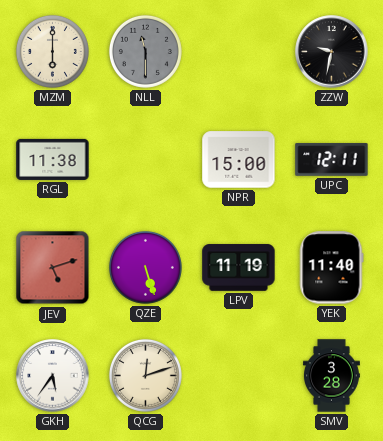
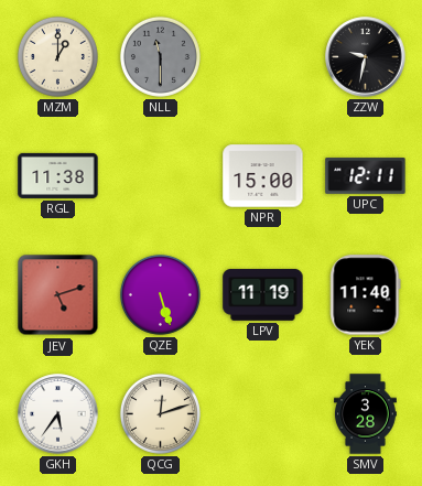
MZM: 6:00 -> 1:00 (57, 56)
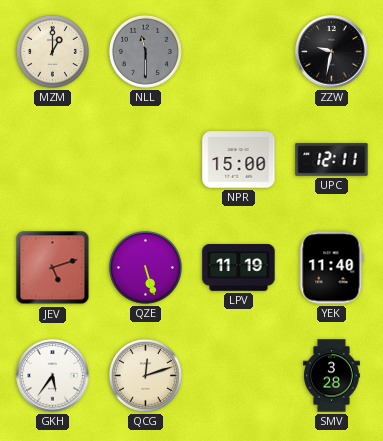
RGL: 11:38 -> none (58, 175)
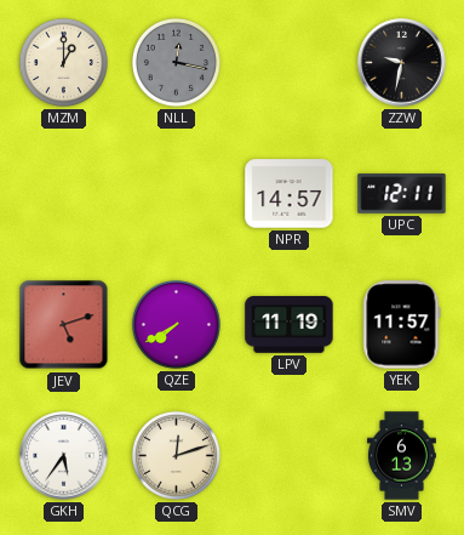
NLL: 11:30 -> 12:17 (176, 62)
NPR: 15:00 -> 14:57 (290, 194)
QZE: 5:27 -> 7:40 (176, 324)
YEK: 11:40 -> 11:57 (402, 325)
SMV: 3:28 -> 6:13 (402, 456)
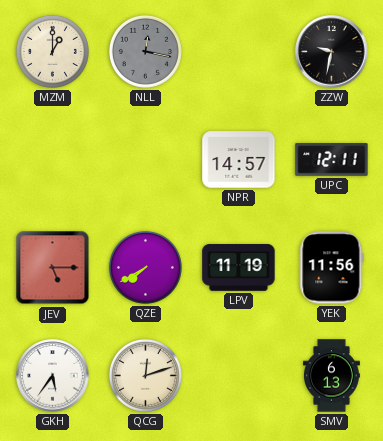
JEV: 5:12 -> 5:15 (53, 268)
YEK: 11:57 -> 11:56 (332, 268)
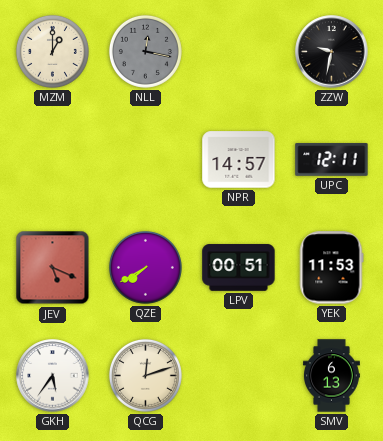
JEV: 5:15 -> 5:19 (53, 268)
LPV: 11:19 -> 00:51 (239, 268)
YEK: 11:56 -> 11:53 (332, 268)
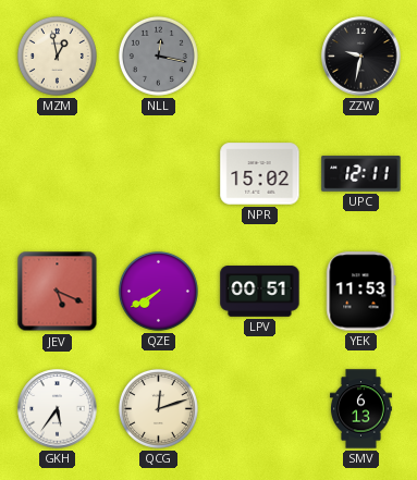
MZM: 1:00 -> 12:58 (57, 56)
NPR: 14:57 -> 15:02 (260, 174)
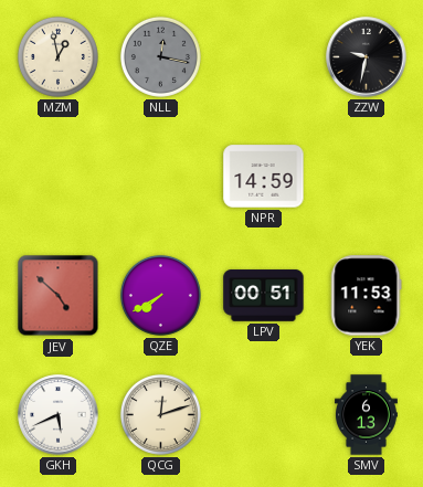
NPR: 15:02 -> 14:59 (264, 177)
UPC: 12:11 -> none (361, 174)
JEV: 5:19 -> 4:52 (59, 296)
GKH: 5:36 -> 5:41 (59, 415)
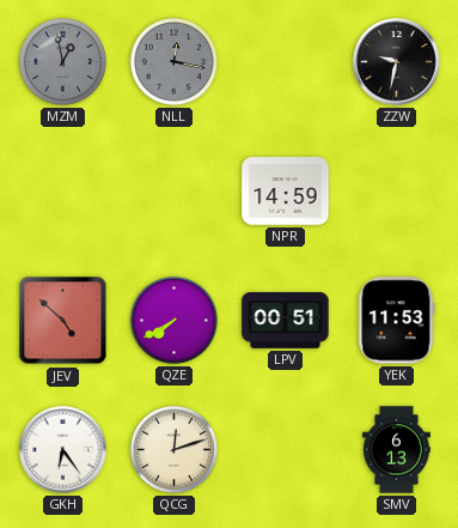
MZM dial: cream -> grey (62, 61)
GKH: 5:41 -> 6:24 (63, 450)
